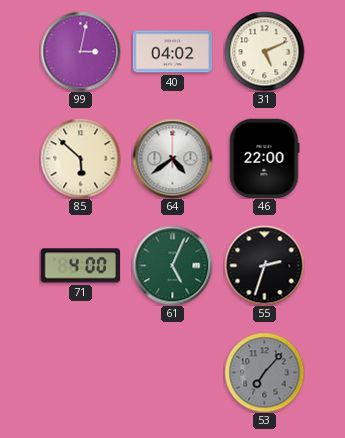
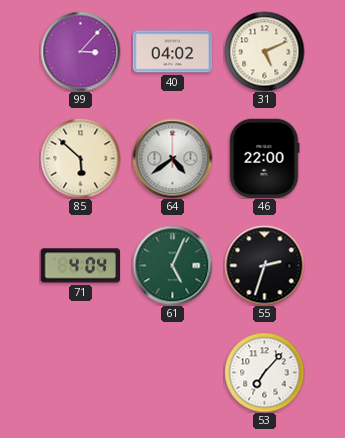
99: 3:02 -> 3:07 (80, 51)
71: 4:00 -> 4:04 (80, 266)
53 dial: grey -> white (264, 372)
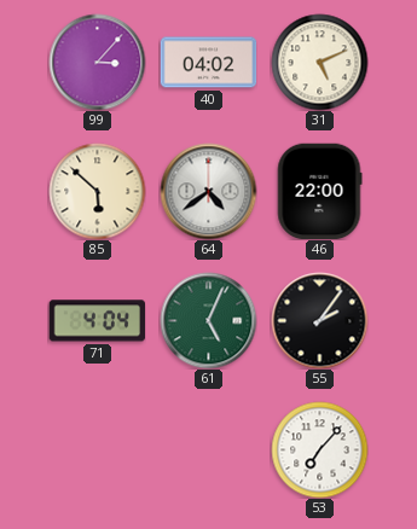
55: 2:33 -> 2:06 (319, 320)
